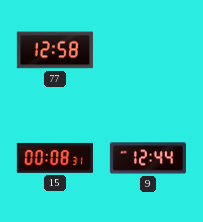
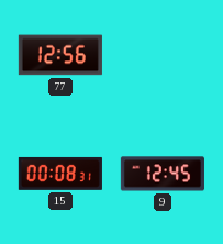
77: 12:58 -> 12:56 (60, 55)
9: 12:44 -> 12:45 (163, 174)
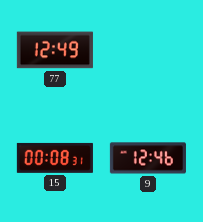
77: 12:56 -> 12:49 (55, 50)
9: 12:45 -> 12:46 (148, 158)
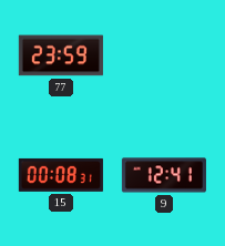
77: 12:49 -> 23:59 (61, 55)
9: 12:46 -> 12:41 (164, 175)
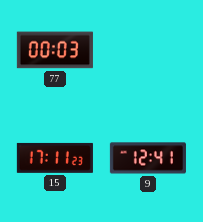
77: 23:59 -> 00:03 (55, 50)
15: 00:08 -> 17:11 (55, 158)
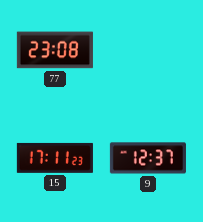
77: 00:03 -> 23:08 (55, 50)
9: 12:41 -> 12:37 (148, 158)
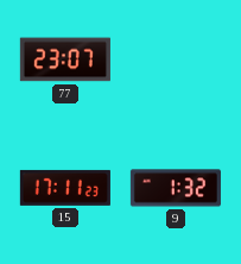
77: 23:08 -> 23:07 (65, 59)
9: 12:37 -> 1:32 (176, 188)
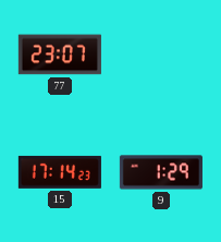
15: 17:11 -> 17:14 (60, 172)
9: 1:32 -> 1:29 (161, 172)
